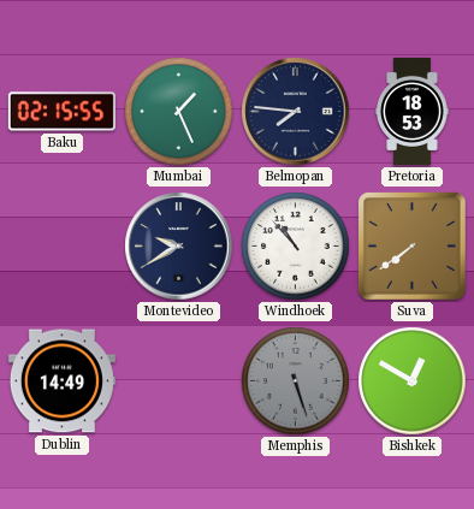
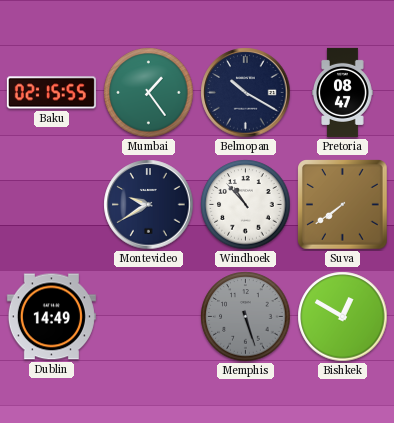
Mumbai: 1:26 -> 1:24 (149, 93)
Belmopan: 7:46 -> 10:20 (246, 93)
Pretoria: 18:53 -> 08:47 (343, 92)
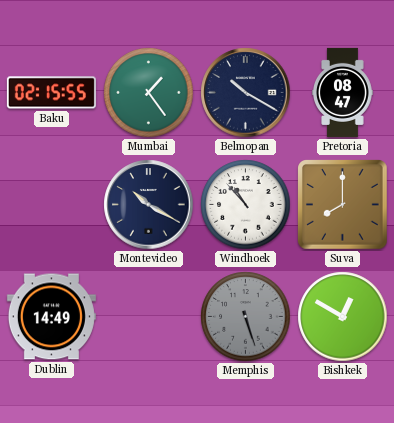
Montevideo: 9:40 -> 10:20 (149, 205)
Suva: 7:39 -> 8:00 (343, 205)
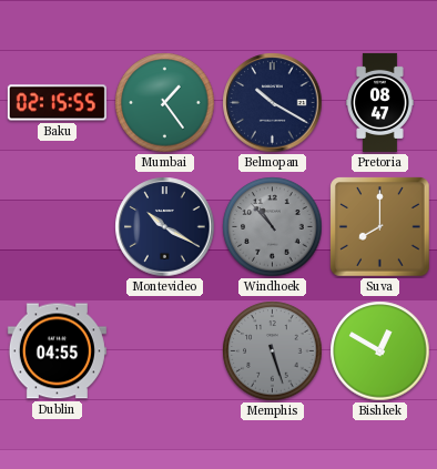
Windhoek dial: white -> grey (273, 227)
Dublin: 14:49 -> 04:55 (57, 351)
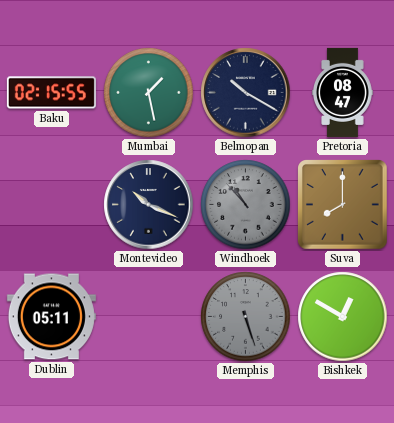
Mumbai: 1:24 -> 1:28 (149, 93)
Montevideo: 10:20 -> 10:19 (149, 205)
Dublin: 04:55 -> 05:11 (51, 317)
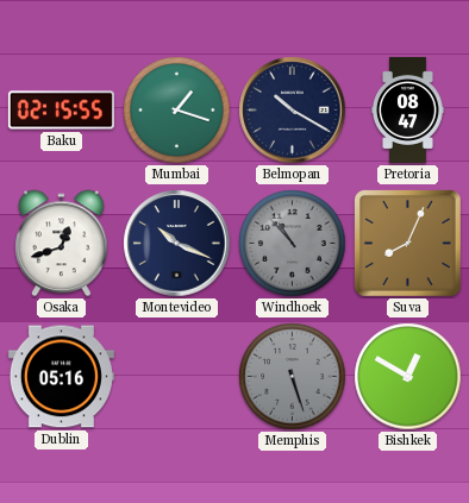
Mumbai: 1:28 -> 1:18 (177, 111)
Osaka: none -> 12:42 (62, 244)
Suva: 8:00 -> 8:04 (408, 244)
Dublin: 05:11 -> 05:16 (61, 377)
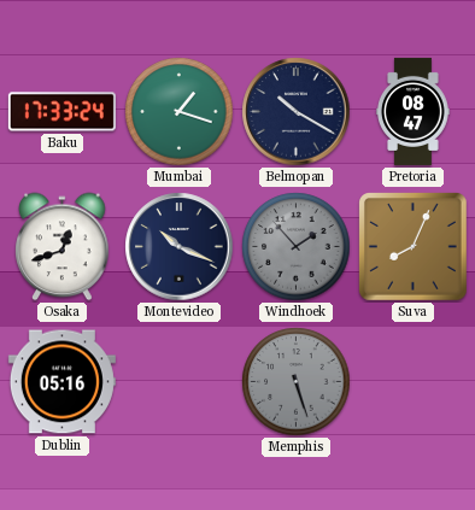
Baku: 02:15 -> 17:33 (61, 112)
Windhoek: 10:53 -> 1:53 (297, 247)
Bishkek: 12:50 -> none (408, 377)
